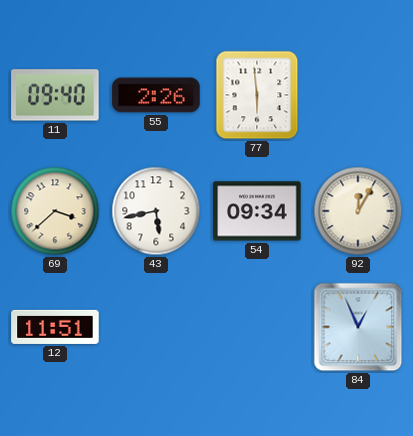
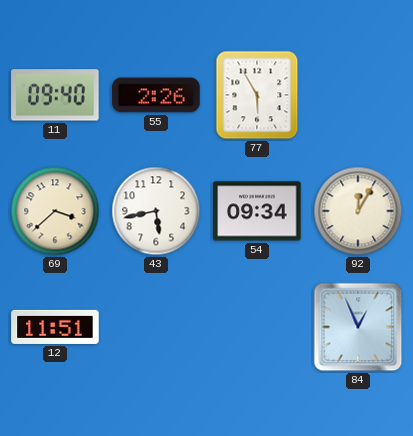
77: 5:59 -> 5:55 (257, 95)
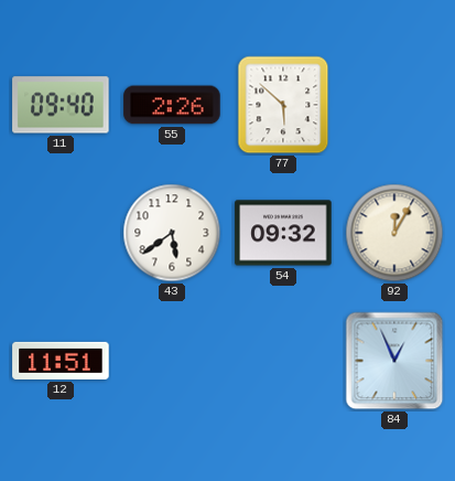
77: 5:55 -> 5:52 (283, 105)
69: 3:38 -> none (55, 211)
43: 5:43 -> 5:39 (172, 233)
54: 09:34 -> 09:32 (283, 233)
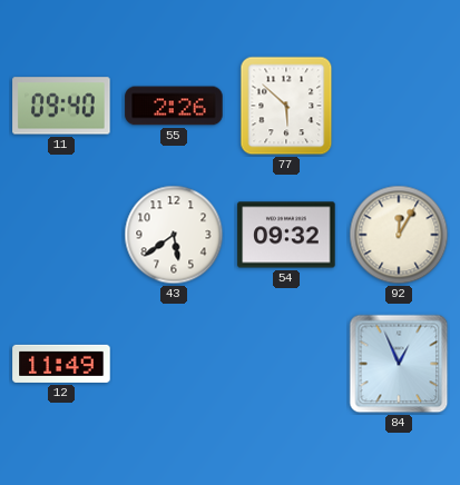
12: 11:51 -> 11:49 (61, 364)
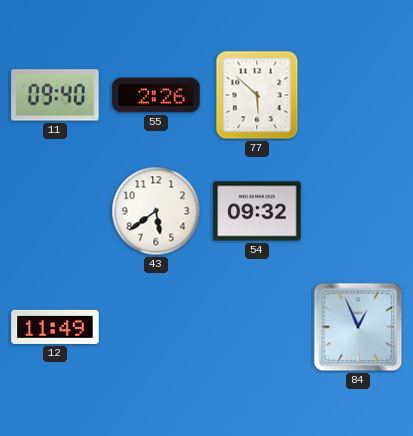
92: 12:05 -> none (399, 235)
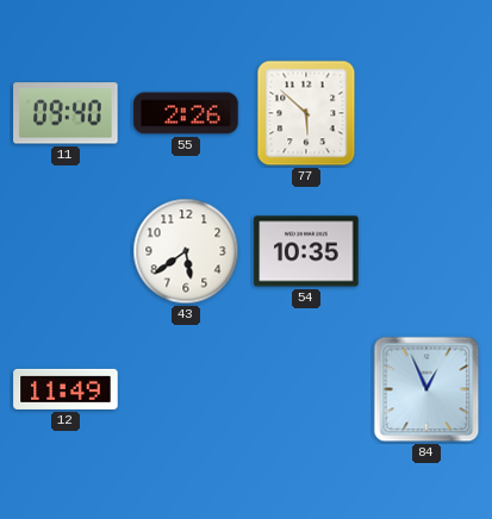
54: 09:32 -> 10:35 (306, 251)
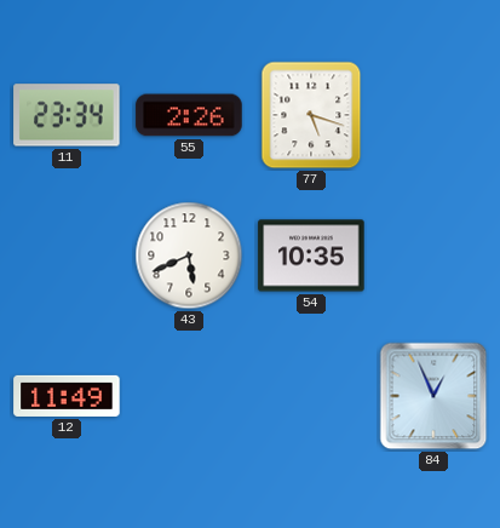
11: 09:40 -> 23:34 (67, 115)
77: 5:52 -> 5:18 (311, 115)
43: 5:39 -> 5:41 (189, 256)
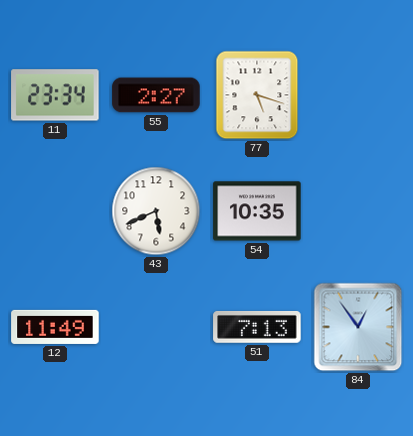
55: 2:26 -> 2:27 (156, 95)
51: none -> 7:13 (257, 327)
84: 12:56 -> 12:54 (358, 327)
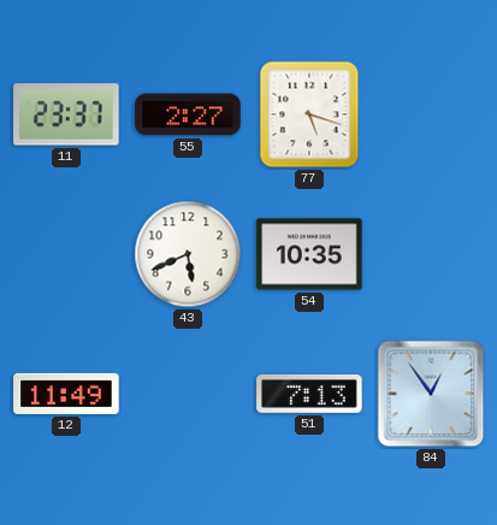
11: 23:34 -> 23:37 (66, 114)
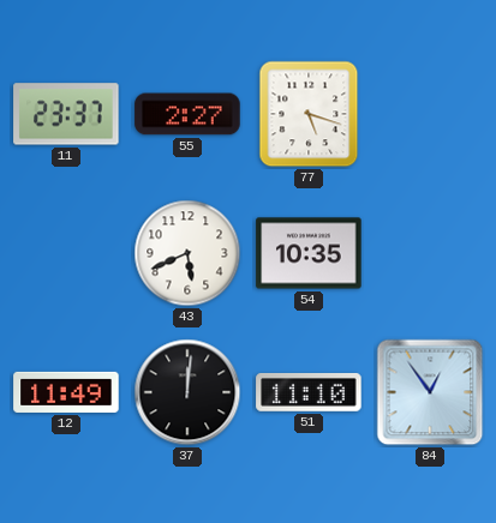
37: none -> 12:01 (187, 392)
51: 7:13 -> 11:10 (309, 392)
